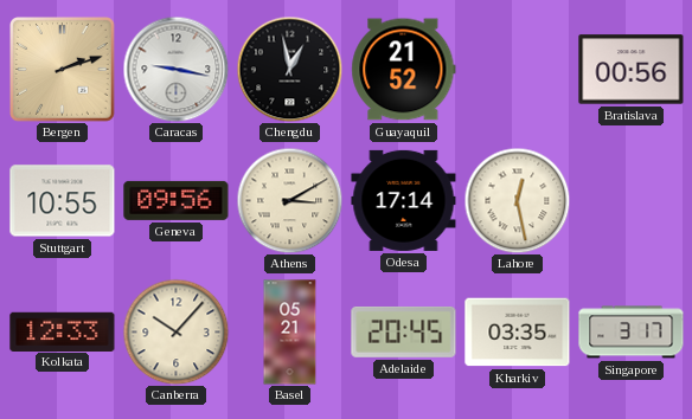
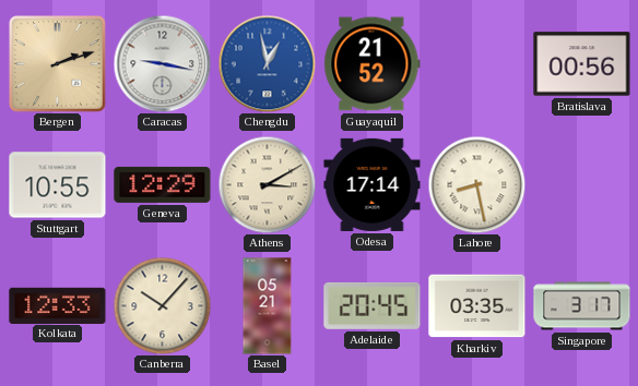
Chengdu dial: black -> blue (267, 63)
Geneva: 09:56 -> 12:29 (163, 184)
Lahore: 12:28 -> 8:28 (476, 184)
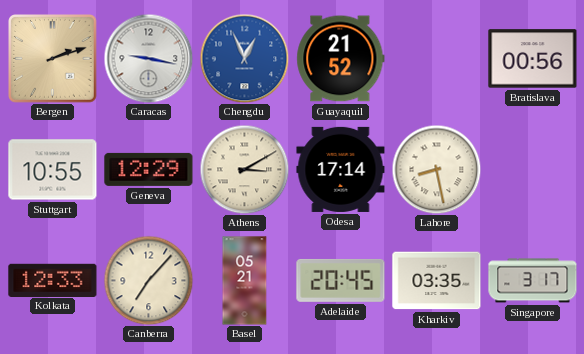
Chengdu: 12:58 -> 12:56 (244, 58)
Canberra: 10:07 -> 7:07 (148, 280)
